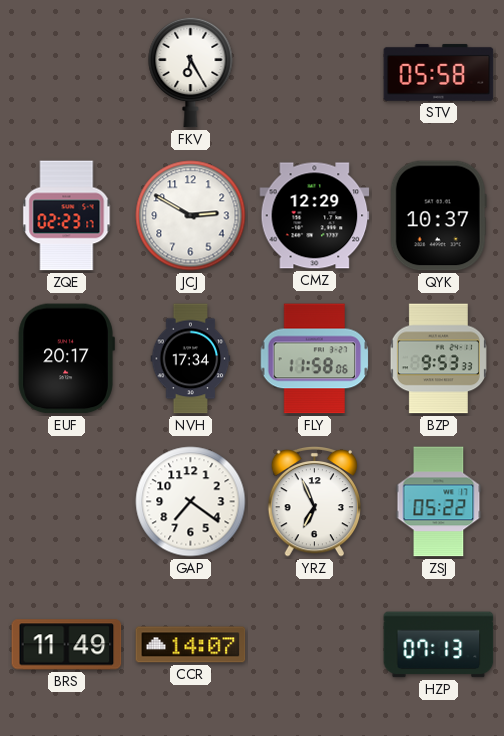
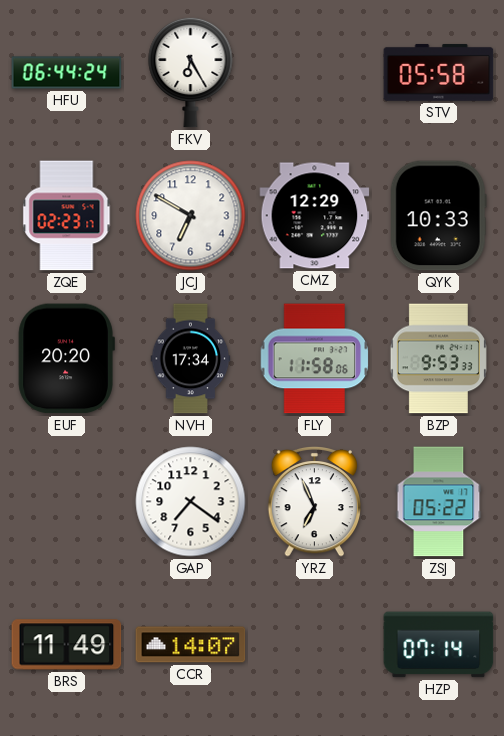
HFU: none -> 06:44 (67, 73)
JCJ: 2:50 -> 6:50 (191, 216)
QYK: 10:37 -> 10:33 (438, 216)
EUF: 20:17 -> 20:20 (66, 359)
HZP: 07:13 -> 07:14 (439, 645)
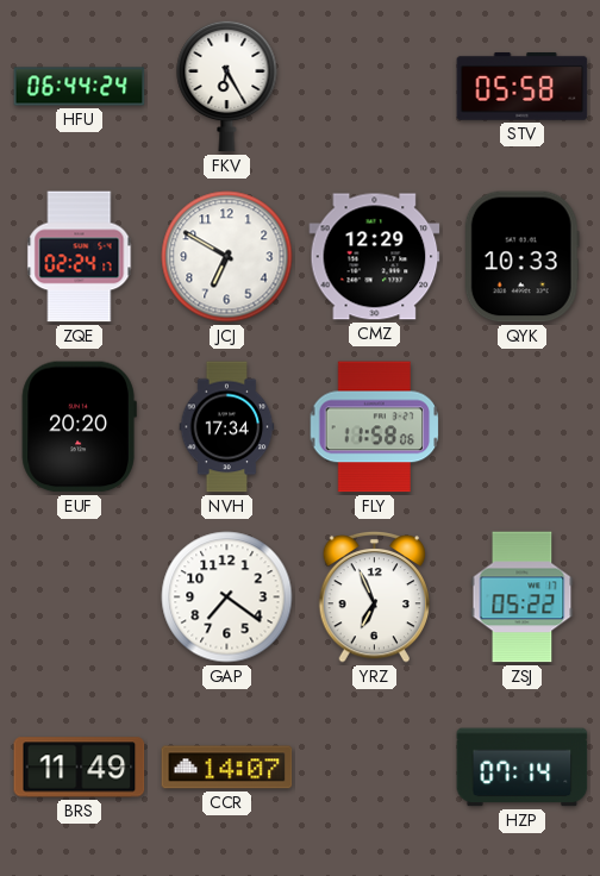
ZQE: 02:23 -> 02:24 (80, 257)
BZP: 9:53 -> none (438, 359)
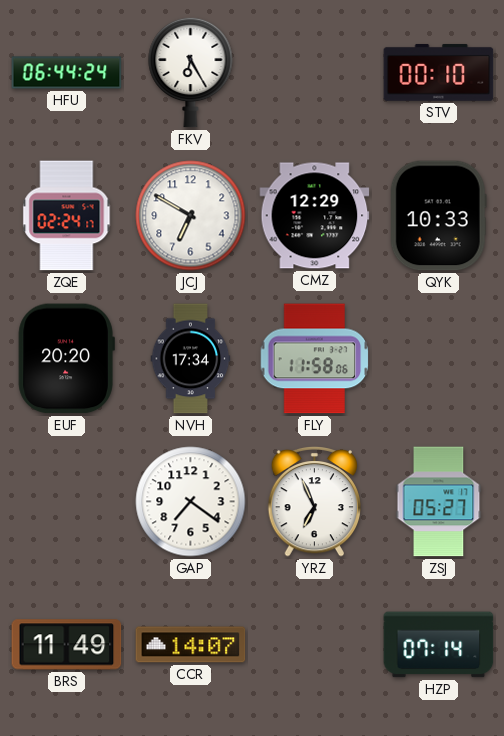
STV: 05:58 -> 00:10 (439, 72)
ZSJ: 05:22 -> 05:27 (439, 502)
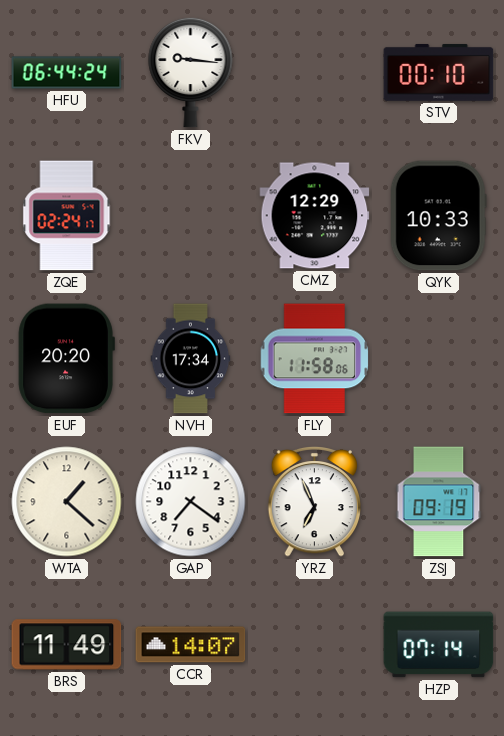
FKV: 6:25 -> 9:16 (191, 72)
JCJ: 6:50 -> none (191, 216)
WTA: none -> 1:22 (67, 502)
ZSJ: 05:27 -> 09:19 (439, 502)
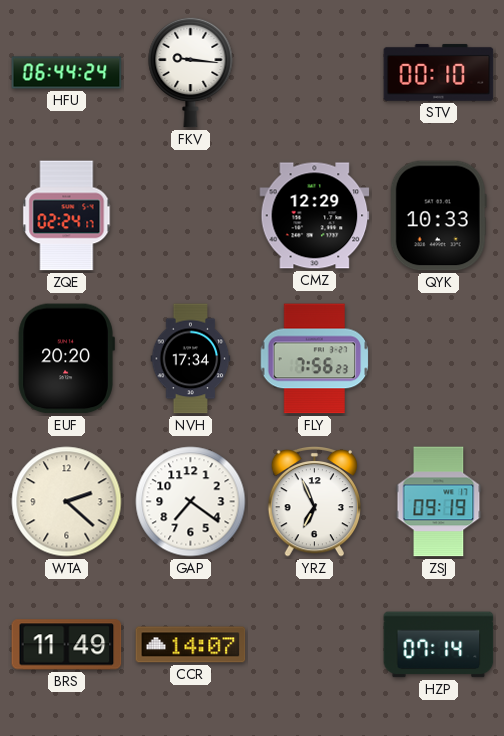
FLY: 11:58 -> 7:56 (315, 359)
WTA: 1:22 -> 2:22 (67, 502)
